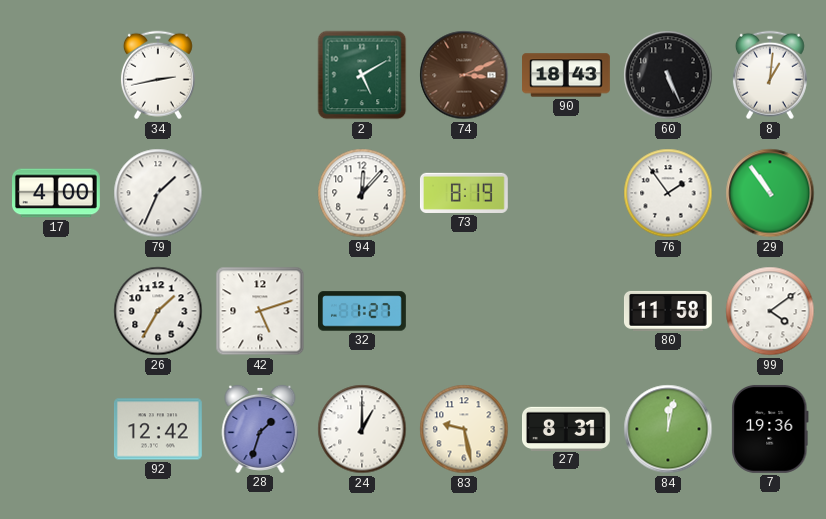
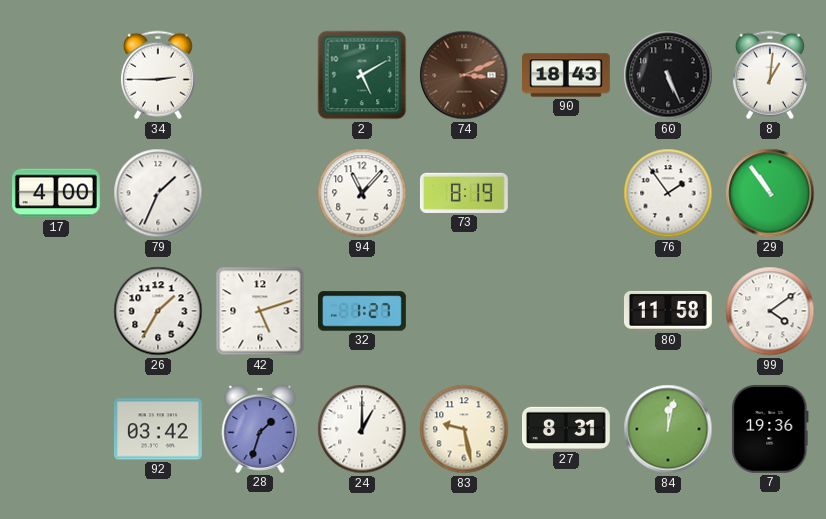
34: 2:43 -> 2:45 (158, 75)
94: 12:07 -> 11:07 (362, 193)
92: 12:42 -> 03:42 (158, 429)
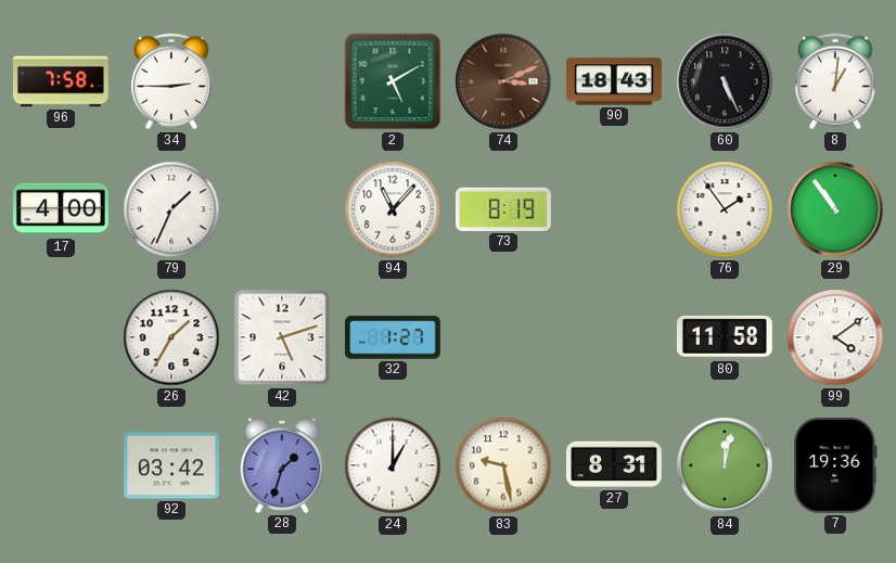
96: none -> 7:58 (61, 81)
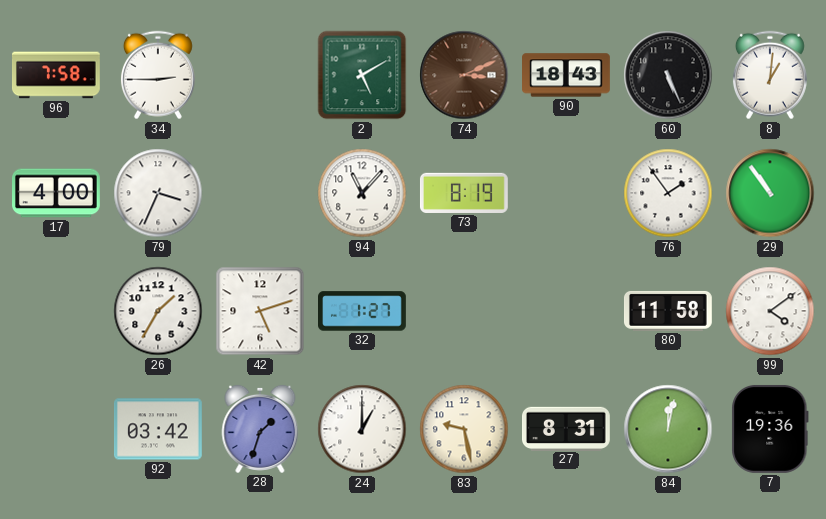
79: 1:34 -> 3:34 (158, 193)
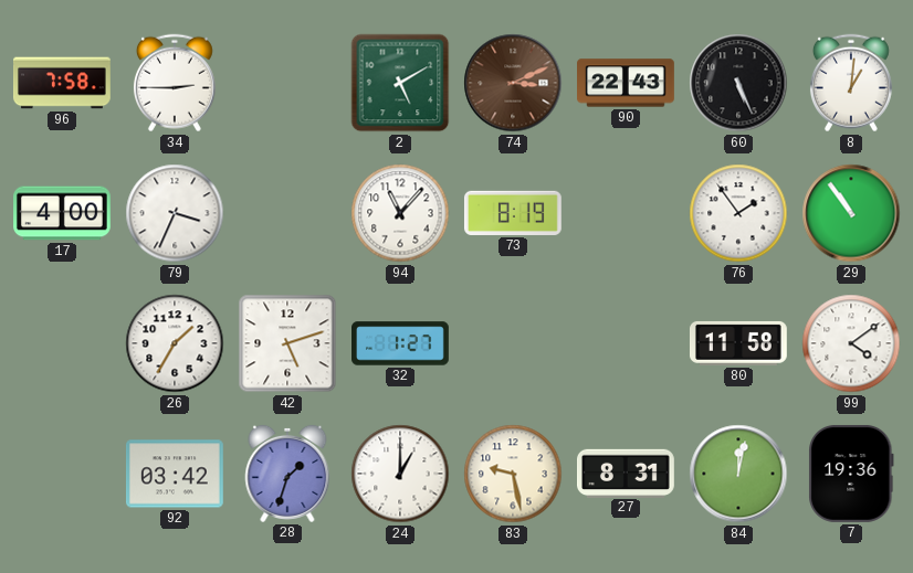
90: 18:43 -> 22:43 (627, 83)
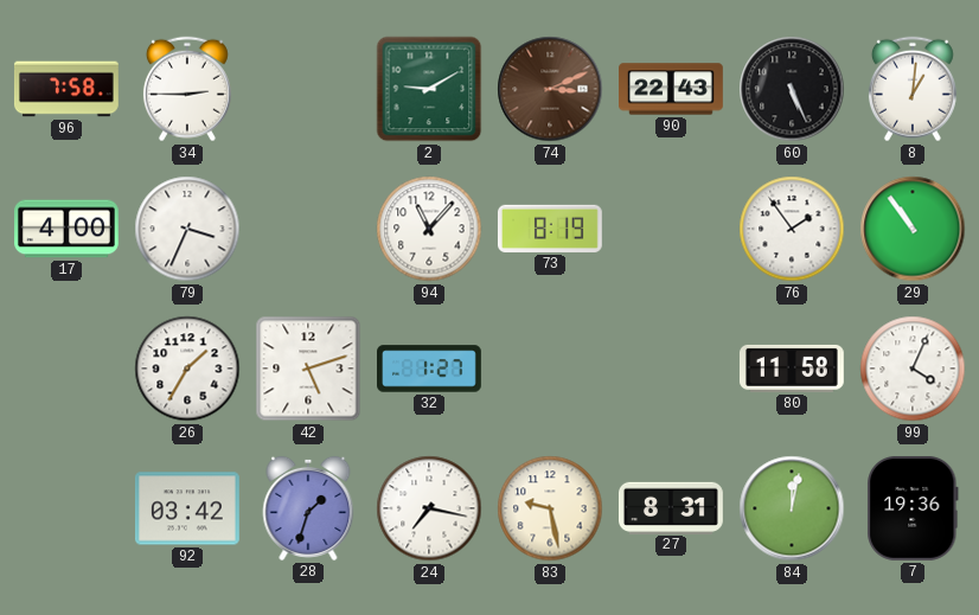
2: 5:10 -> 9:10 (429, 89)
99: 4:09 -> 4:04 (913, 369)
24: 1:00 -> 7:17 (429, 508)
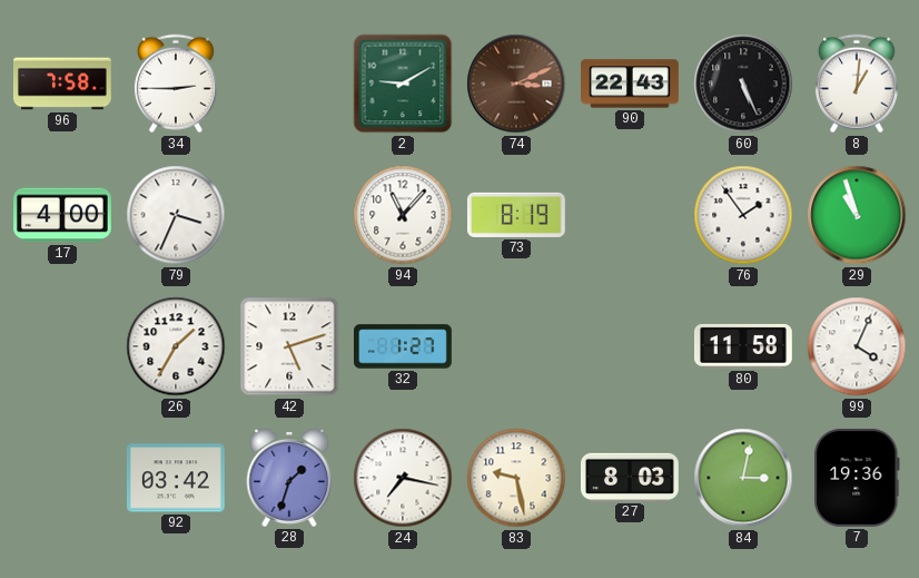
29: 10:54 -> 10:57 (857, 215)
27: 8:31 -> 8:03 (631, 477)
84: 12:02 -> 3:02 (743, 478)
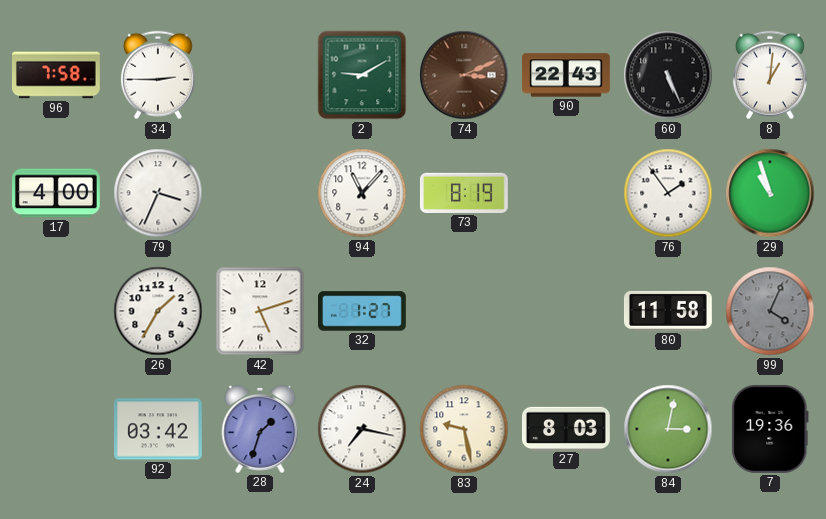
99 dial: white -> grey (770, 311)
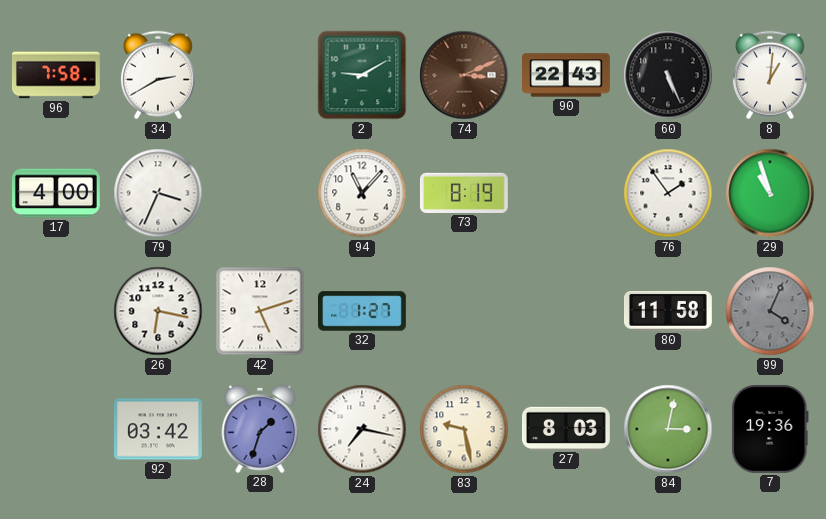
34: 2:45 -> 2:40 (158, 75)
26: 1:35 -> 6:17 (158, 311)
